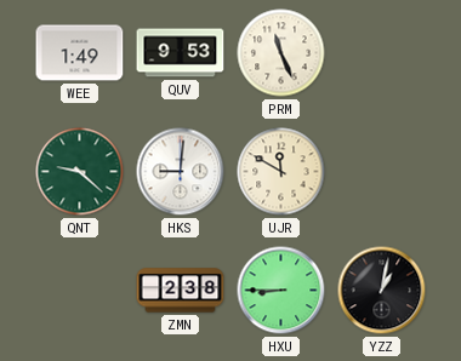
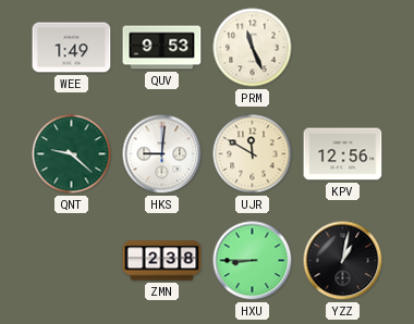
KPV: none -> 12:56 (343, 154)
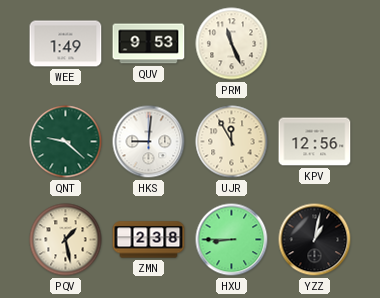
UJR: 11:50 -> 11:55 (232, 142)
PQV: none -> 1:28 (66, 240)
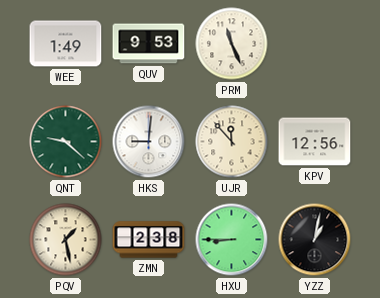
UJR: 11:55 -> 11:53 (232, 142)
